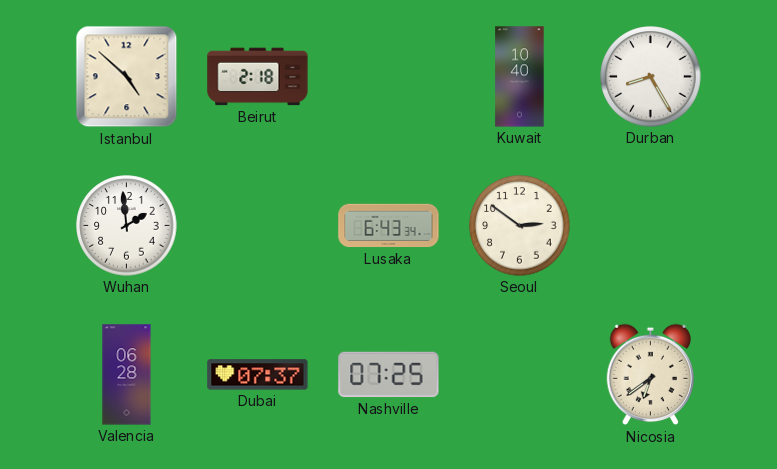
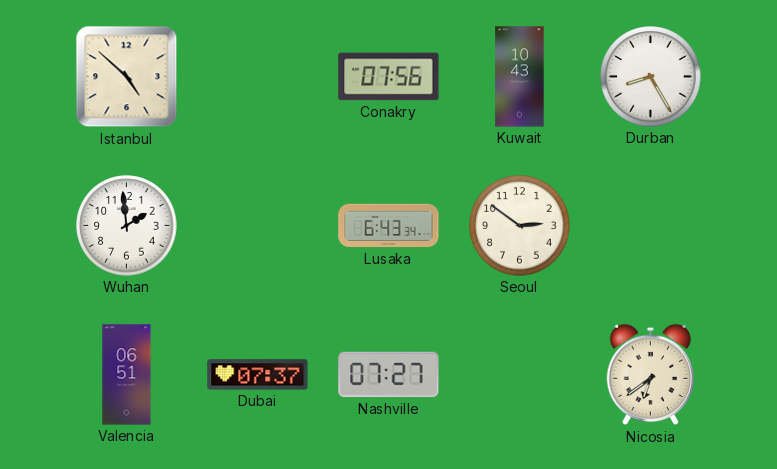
Beirut: 2:18 -> none (258, 77)
Conakry: none -> 07:56 (389, 77)
Kuwait: 10:40 -> 10:43 (520, 77)
Valencia: 06:28 -> 06:51 (127, 375)
Nashville: 07:25 -> 07:27 (389, 375)
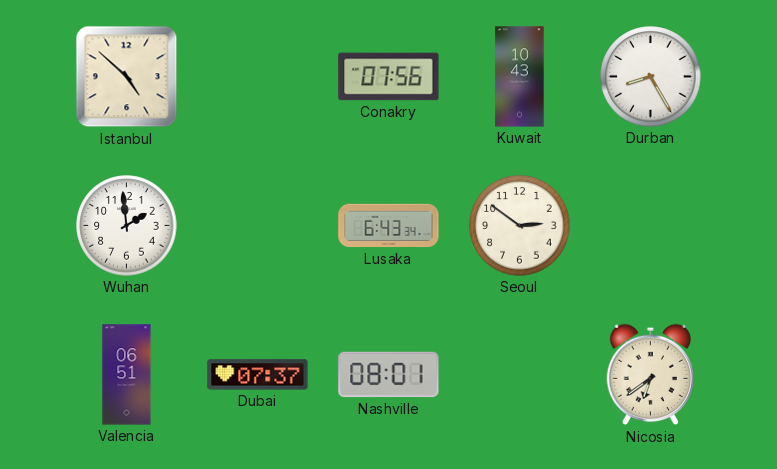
Nashville: 07:27 -> 08:01 (389, 375)
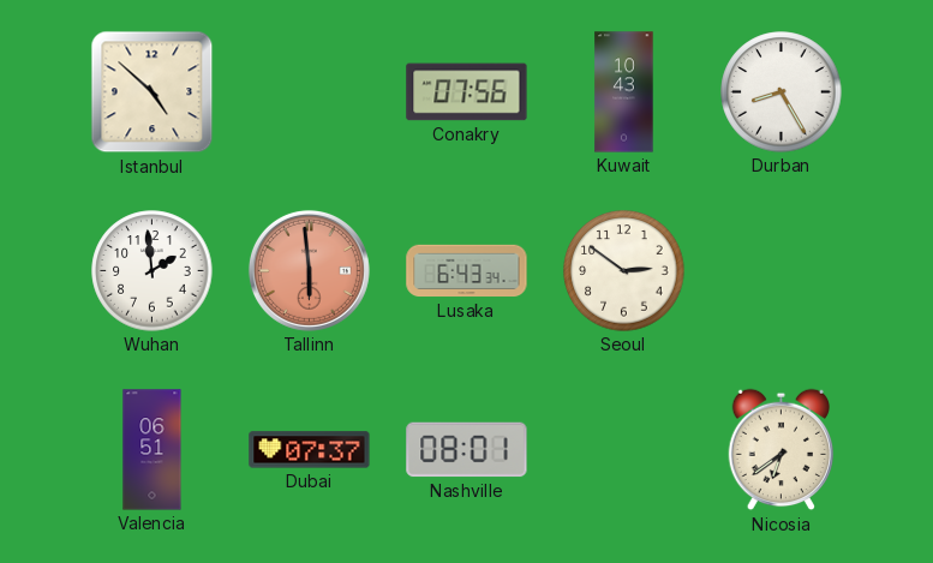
Tallinn: none -> 5:59 (309, 270)
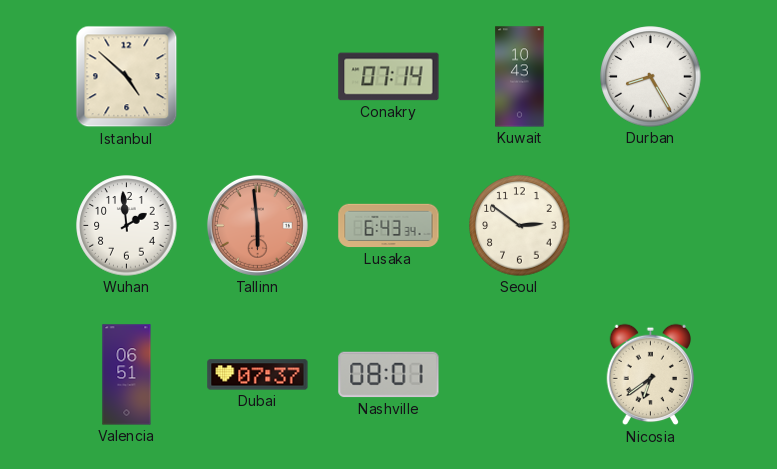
Conakry: 07:56 -> 07:14 (389, 77)
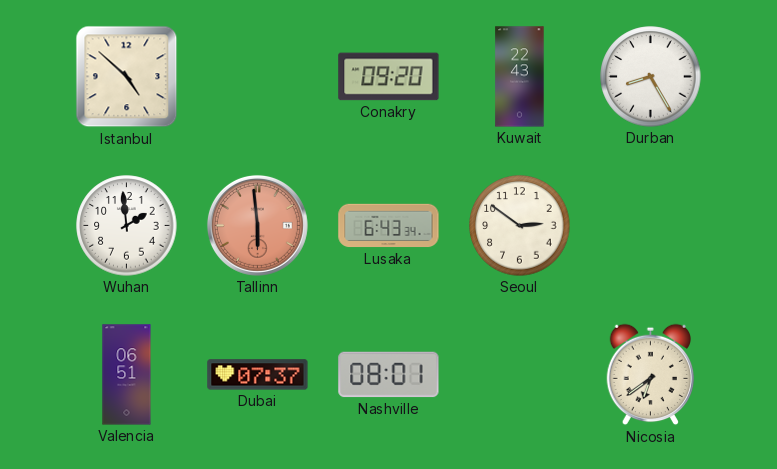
Conakry: 07:14 -> 09:20 (389, 77)
Kuwait: 10:43 -> 22:43 (520, 77)
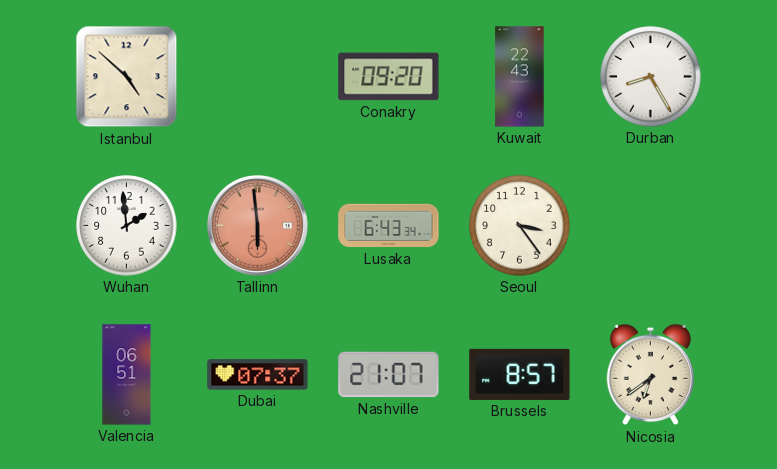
Seoul: 2:51 -> 3:24 (520, 226)
Nashville: 08:01 -> 21:07 (389, 375)
Brussels: none -> 8:57 (520, 374)
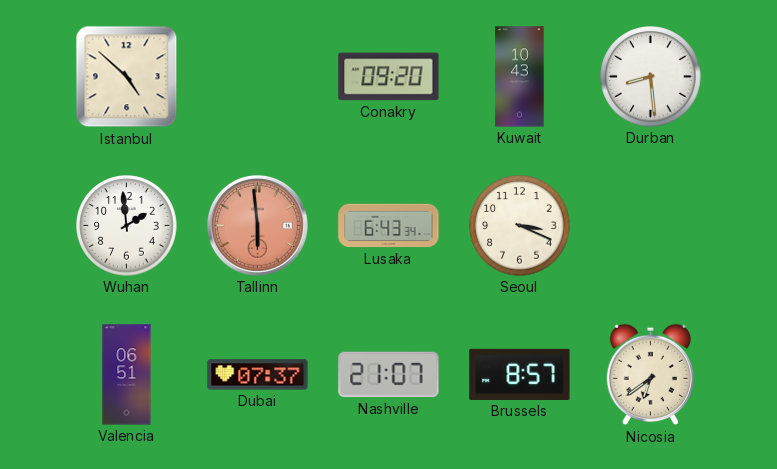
Kuwait: 22:43 -> 10:43 (520, 77)
Durban: 8:25 -> 8:29 (651, 77)
Seoul: 3:24 -> 3:19 (520, 226)
